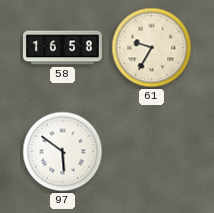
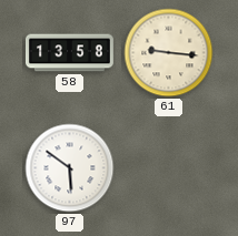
58: 16:58 -> 13:58 (69, 53)
61: 9:35 -> 9:16 (169, 53)
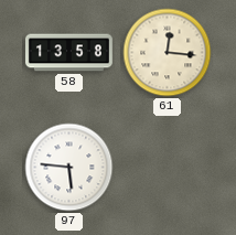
61: 9:16 -> 12:16 (168, 53)
97: 5:51 -> 5:46 (69, 168)
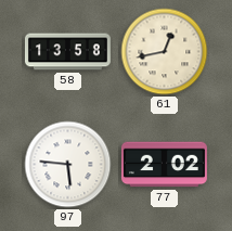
61: 12:16 -> 12:43 (165, 52)
77: none -> 2:02 (164, 165)
